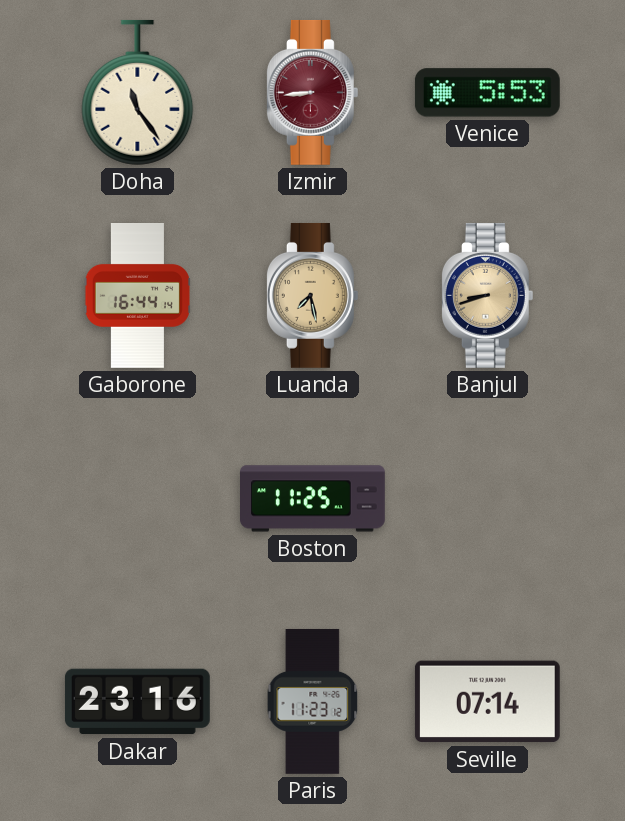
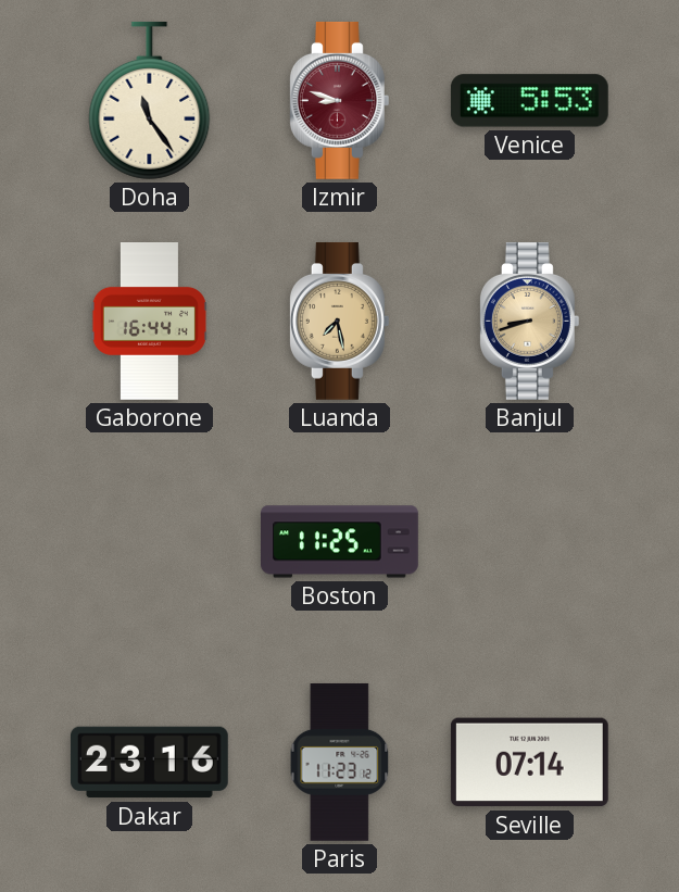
Izmir: 8:44 -> 8:48 (339, 100)
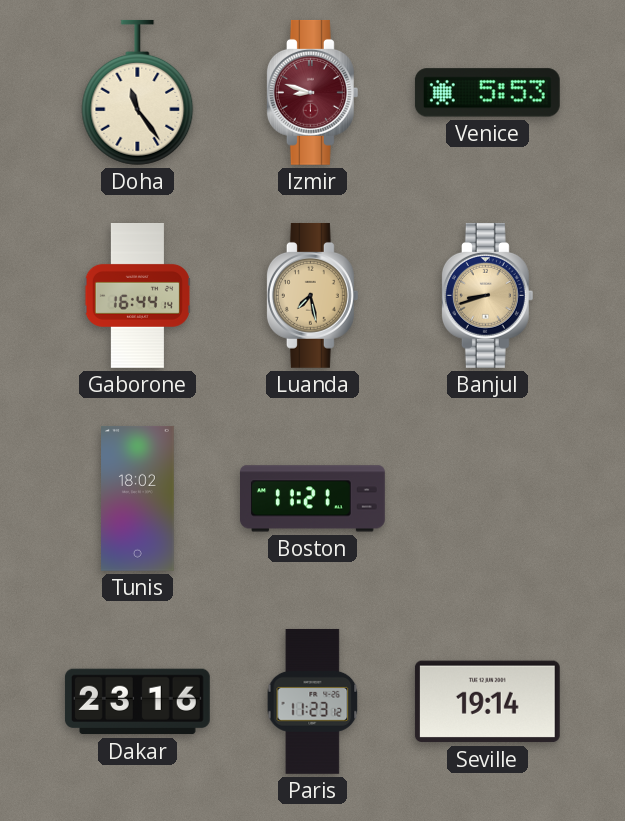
Tunis: none -> 18:02 (138, 498)
Boston: 11:25 -> 11:21 (313, 499)
Seville: 07:14 -> 19:14 (487, 702)
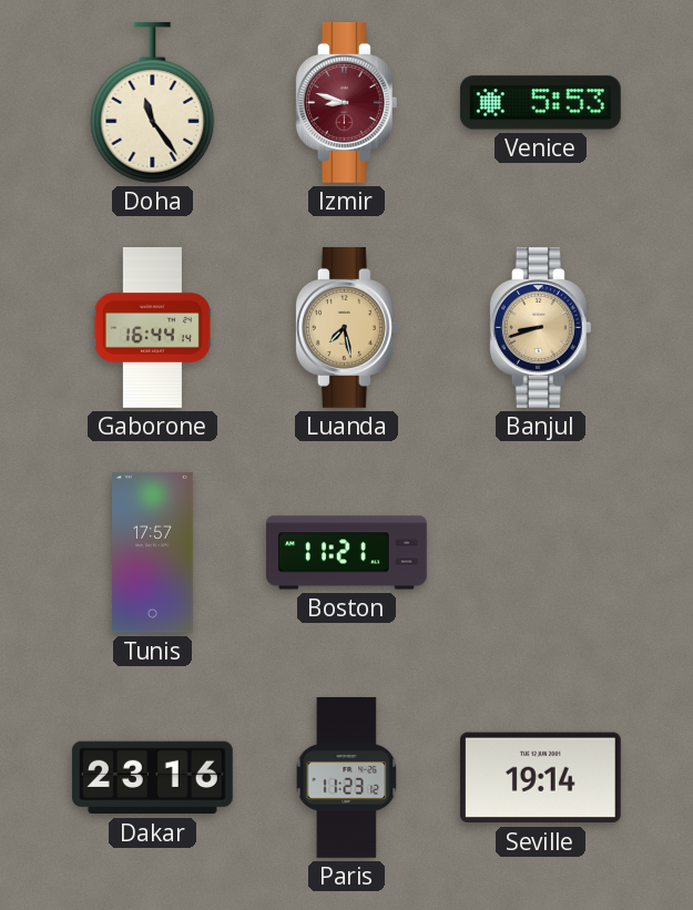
Tunis: 18:02 -> 17:57 (153, 552)
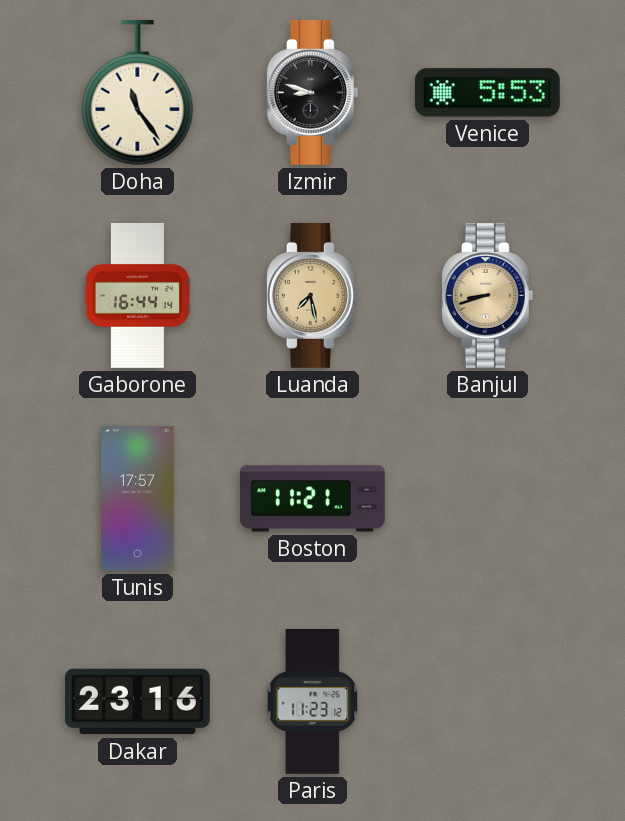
Izmir dial: burgundy -> black (312, 92)
Seville: 19:14 -> none (540, 778)
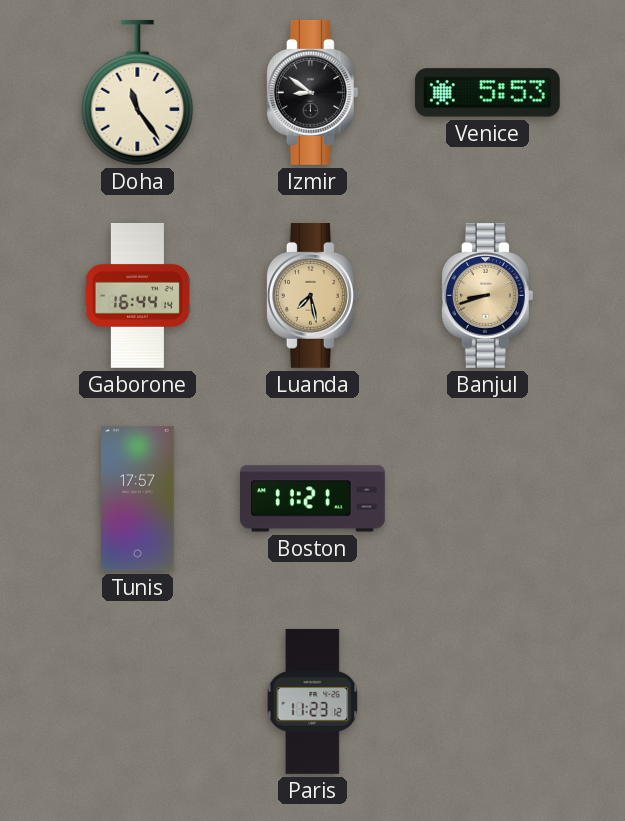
Izmir: 8:48 -> 8:51 (312, 92)
Dakar: 23:16 -> none (137, 702)
